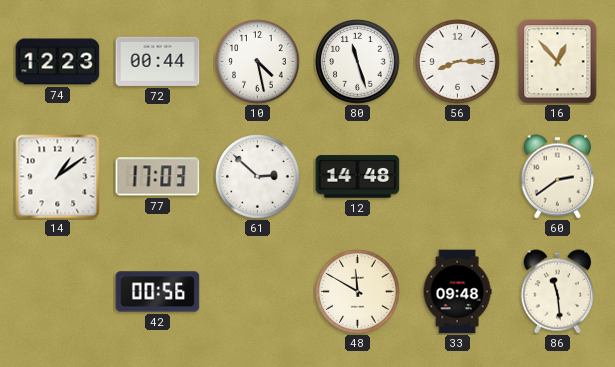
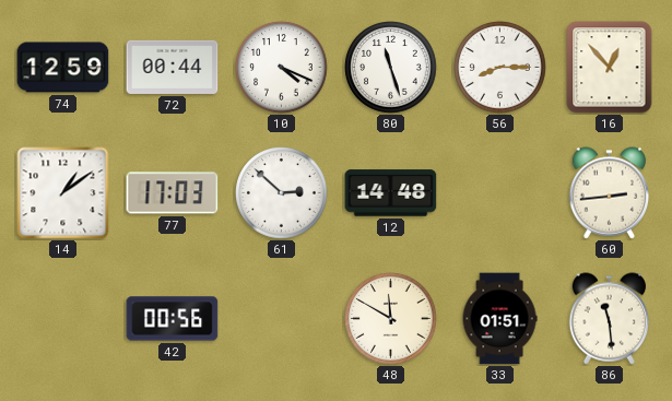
74: 12:23 -> 12:59 (63, 68)
10: 4:28 -> 4:19 (282, 68)
60: 2:39 -> 2:44 (610, 193)
33: 09:48 -> 01:51 (499, 319)
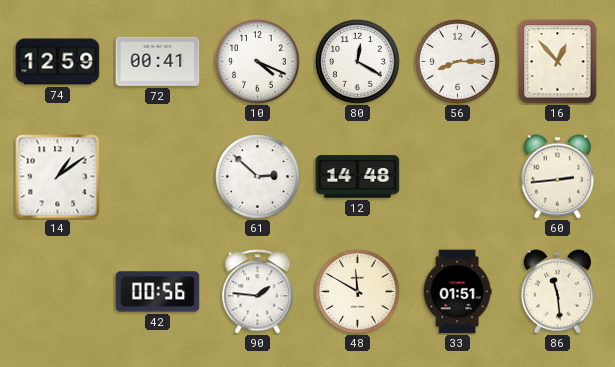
72: 00:44 -> 00:41 (158, 61)
80: 11:27 -> 12:20 (358, 62)
77: 17:03 -> none (173, 193)
90: none -> 1:46 (258, 292)
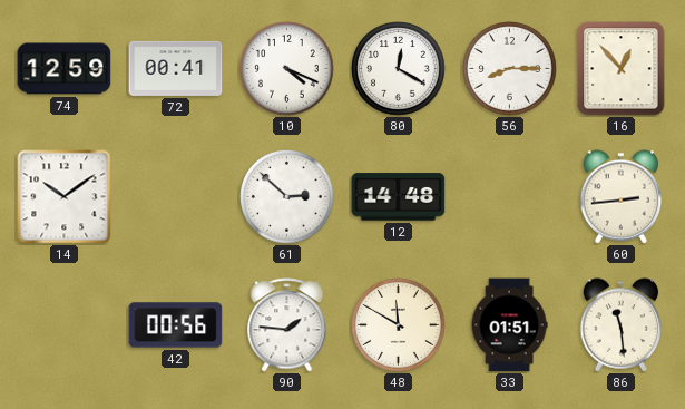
14: 1:09 -> 10:09 (65, 197)
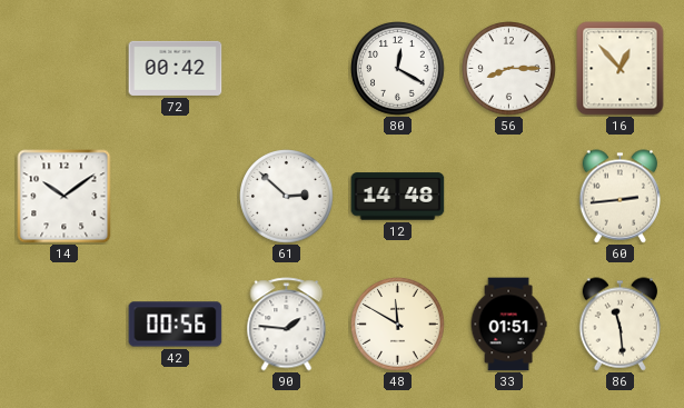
74: 12:59 -> none (65, 69)
72: 00:41 -> 00:42 (176, 68)
10: 4:19 -> none (287, 69)
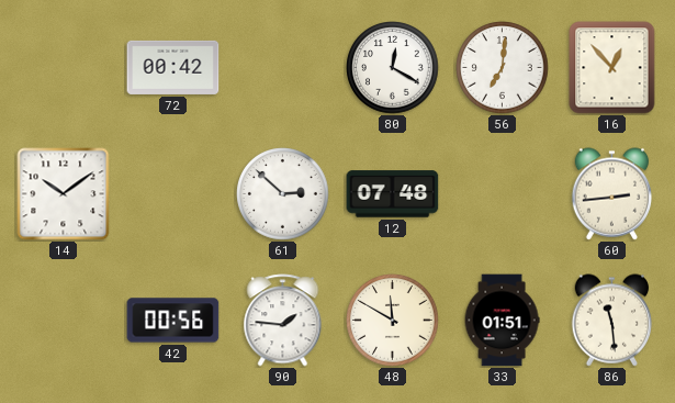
56: 8:15 -> 7:01 (503, 68)
12: 14:48 -> 07:48 (393, 194)
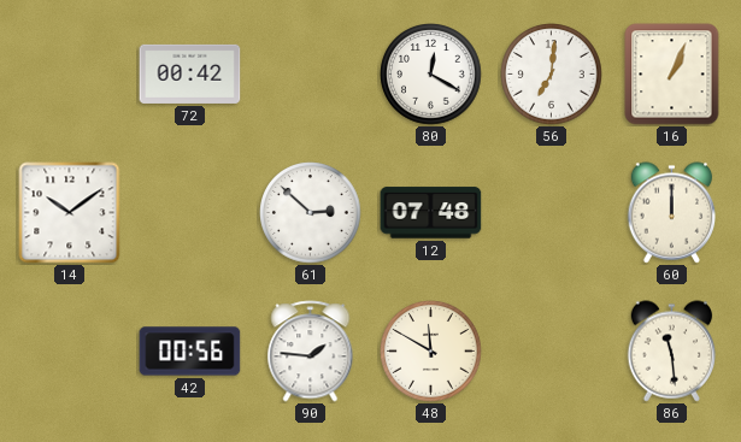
16: 12:53 -> 1:04 (672, 75)
60: 2:44 -> 12:00 (672, 213)
33: 01:51 -> none (502, 321)
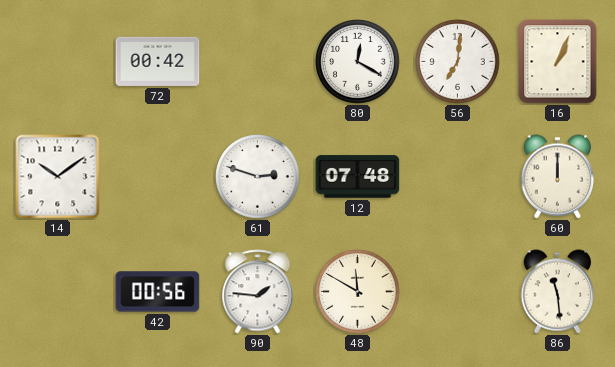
61: 2:52 -> 2:48 (258, 177)
